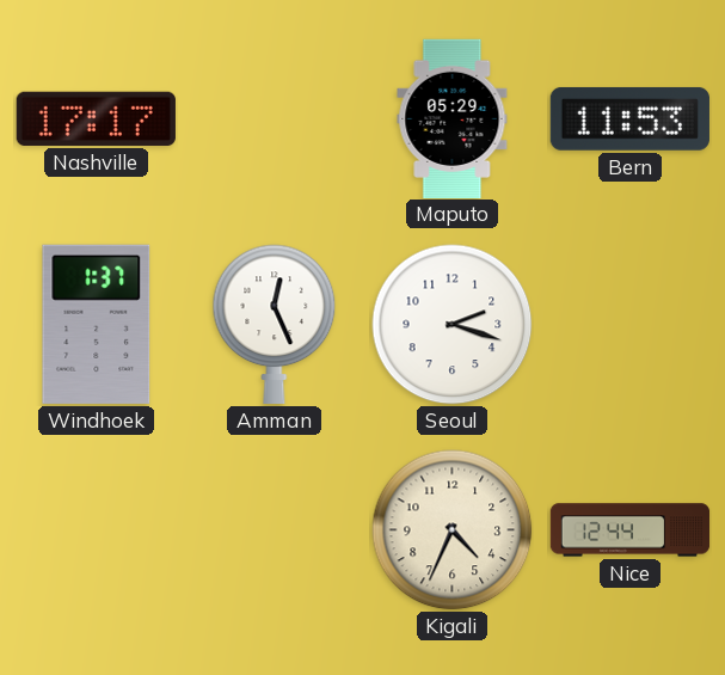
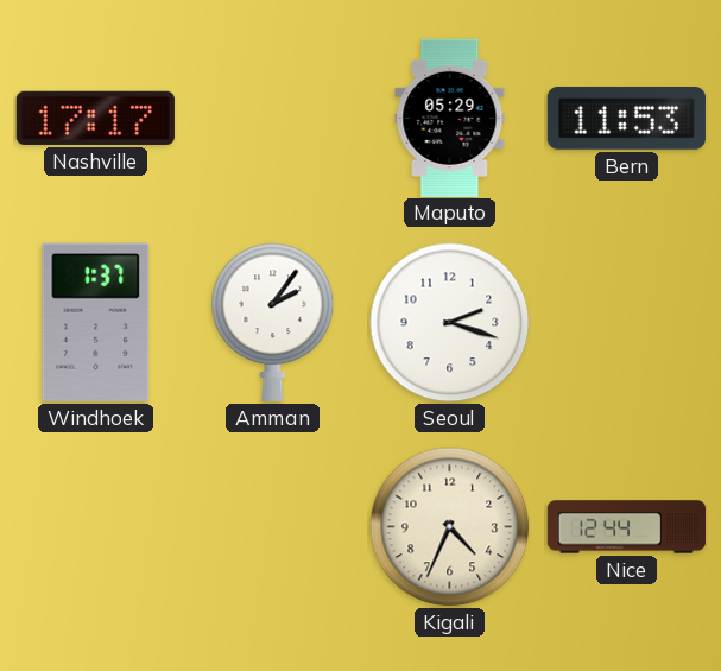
Amman: 12:26 -> 2:06 (273, 322)
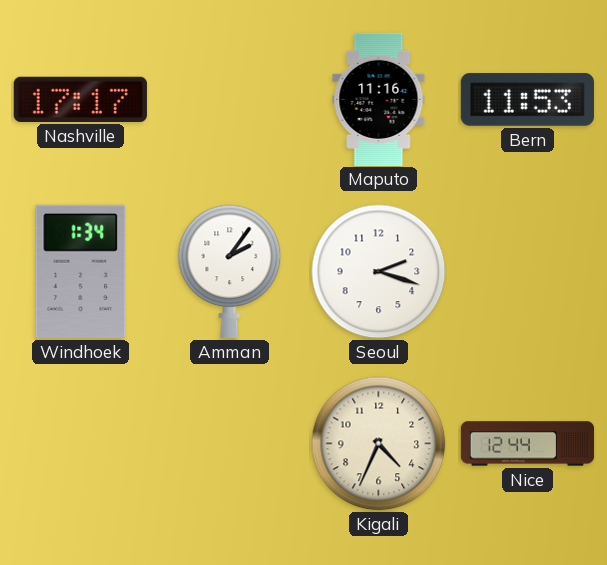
Maputo: 05:29 -> 11:16 (379, 99)
Windhoek: 1:37 -> 1:34 (81, 271)
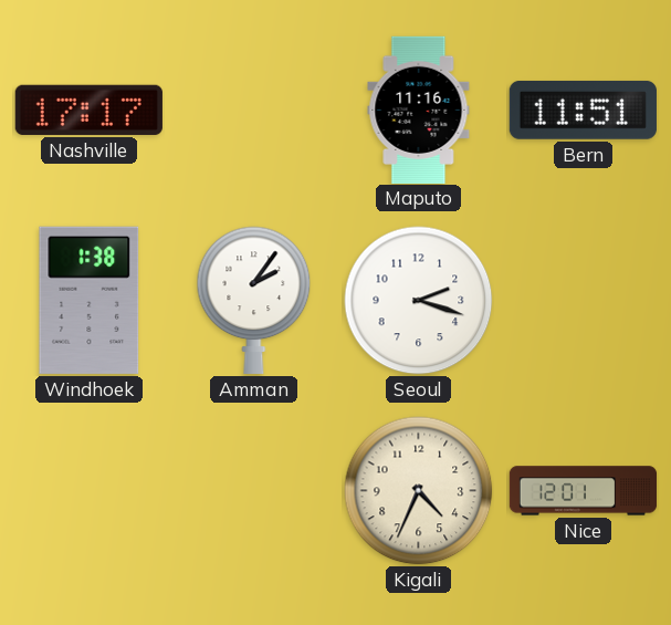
Bern: 11:53 -> 11:51 (583, 110)
Windhoek: 1:34 -> 1:38 (90, 300)
Nice: 12:44 -> 12:01 (584, 491)
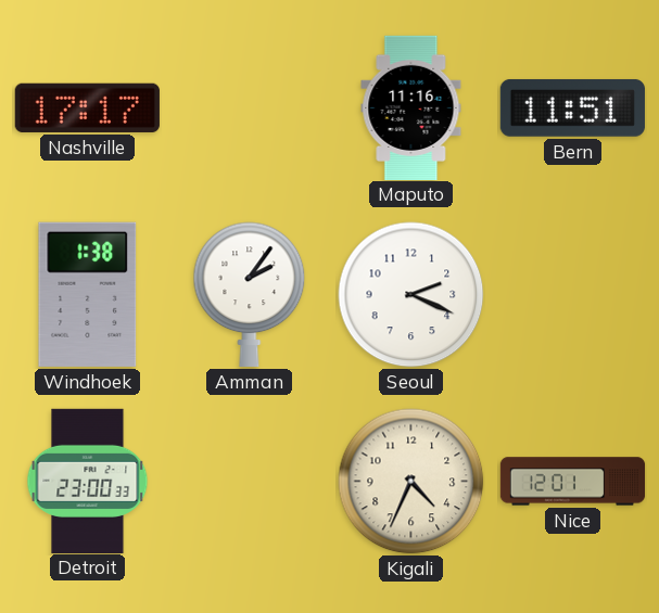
Seoul: 2:18 -> 2:19 (411, 295)
Detroit: none -> 23:00 (88, 481)
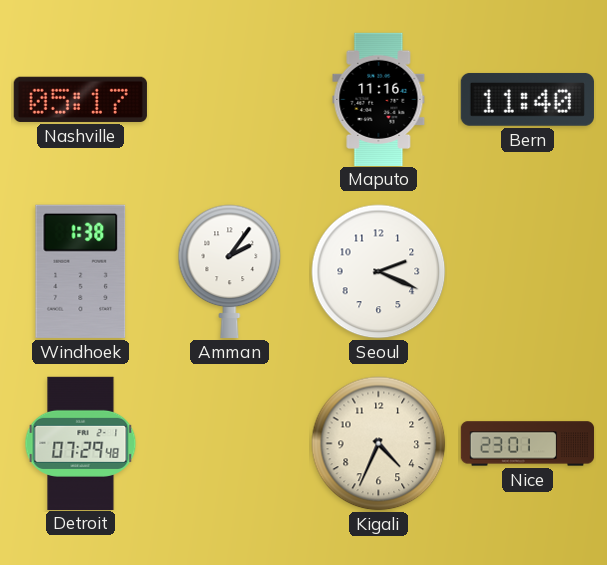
Nashville: 17:17 -> 05:17 (80, 99)
Bern: 11:51 -> 11:40 (527, 99)
Detroit: 23:00 -> 07:29 (81, 443)
Nice: 12:01 -> 23:01 (528, 444)
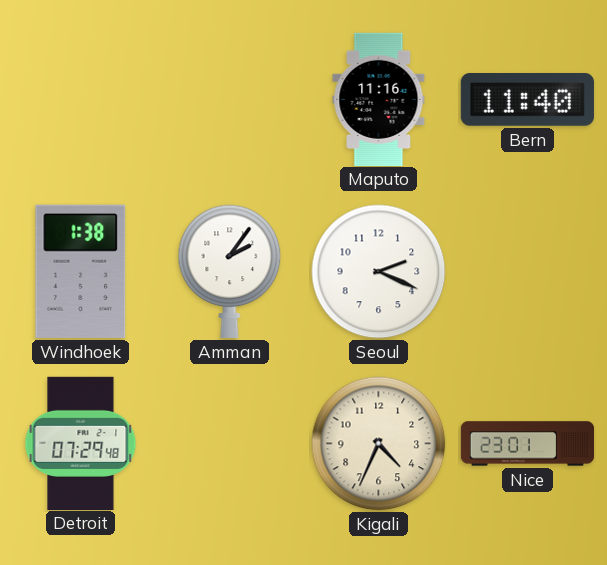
Nashville: 05:17 -> none (80, 99)
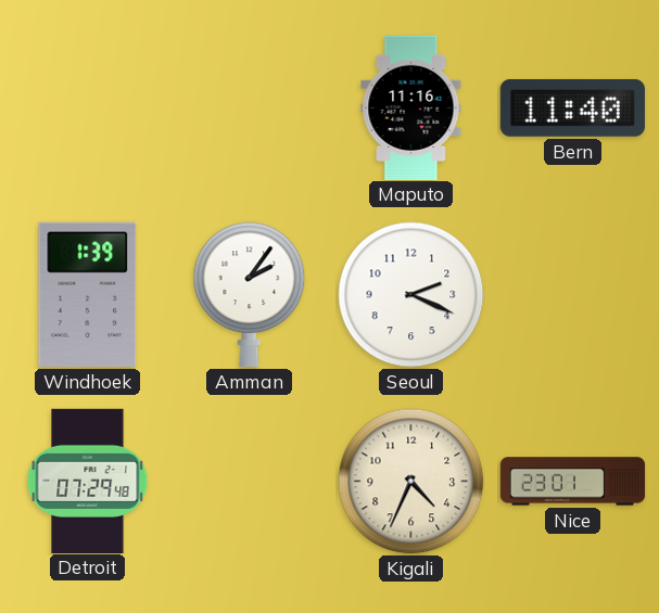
Windhoek: 1:38 -> 1:39 (88, 294)
